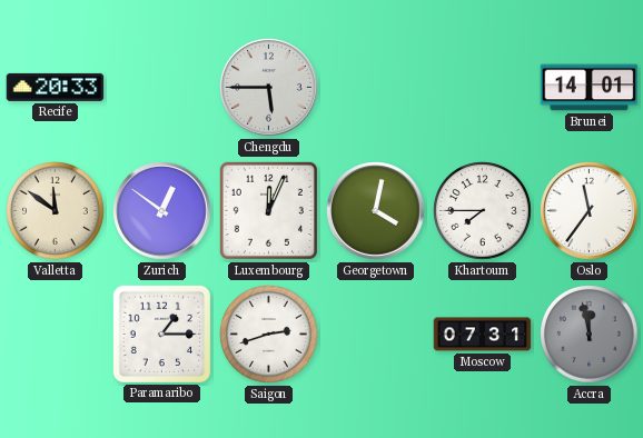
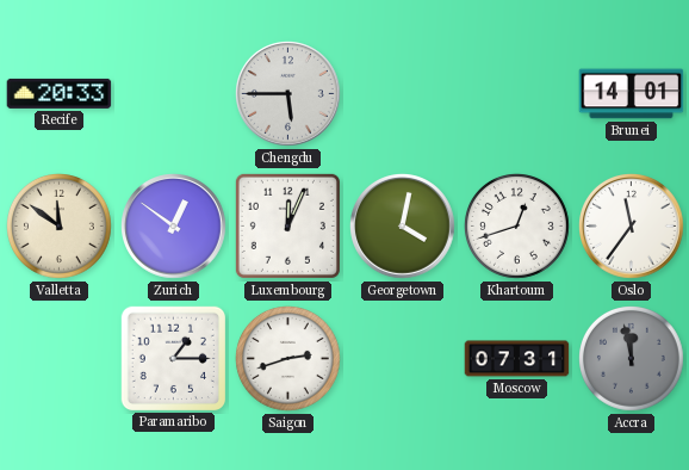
Khartoum: 7:45 -> 12:42 (517, 227)
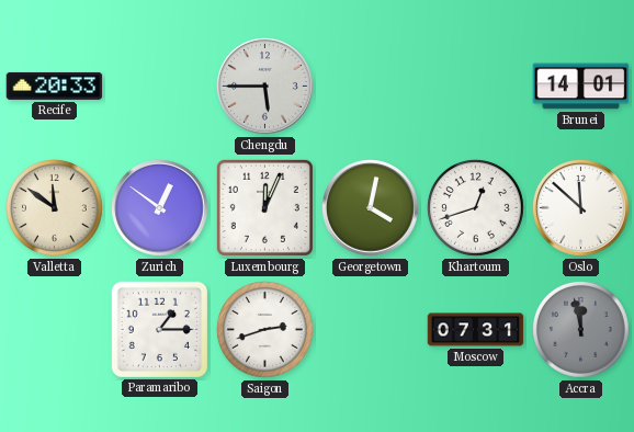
Oslo: 11:36 -> 11:52 (581, 208)
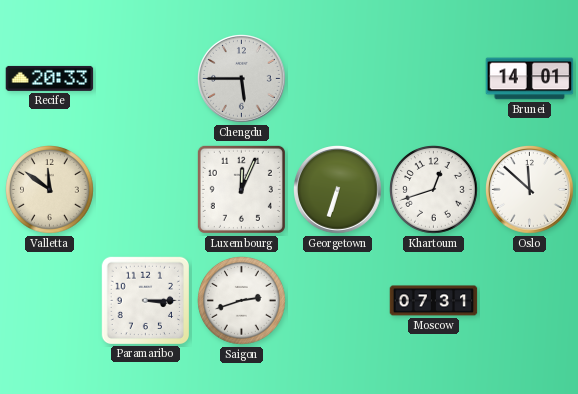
Zurich: 12:51 -> none (160, 208)
Georgetown: 4:02 -> 6:33 (338, 190)
Paramaribo: 1:15 -> 3:15 (145, 300)
Accra: 11:58 -> none (581, 330)
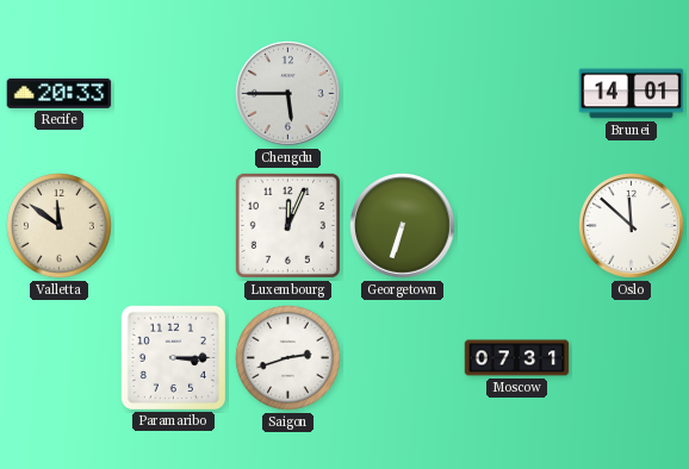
Khartoum: 12:42 -> none (434, 190)
